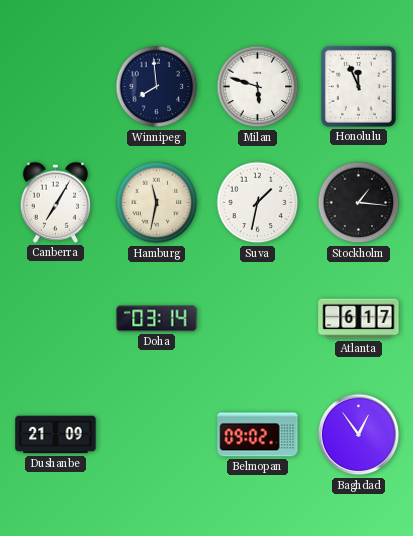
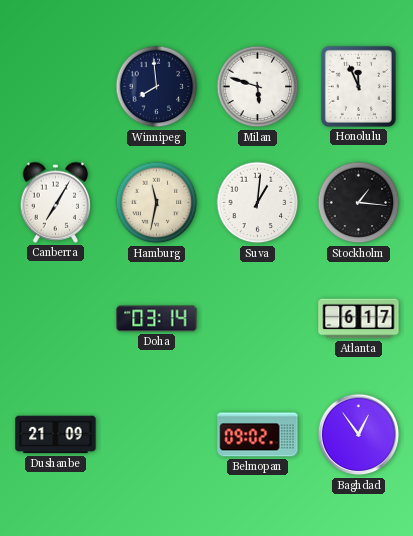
Suva: 1:32 -> 1:01 (258, 203)
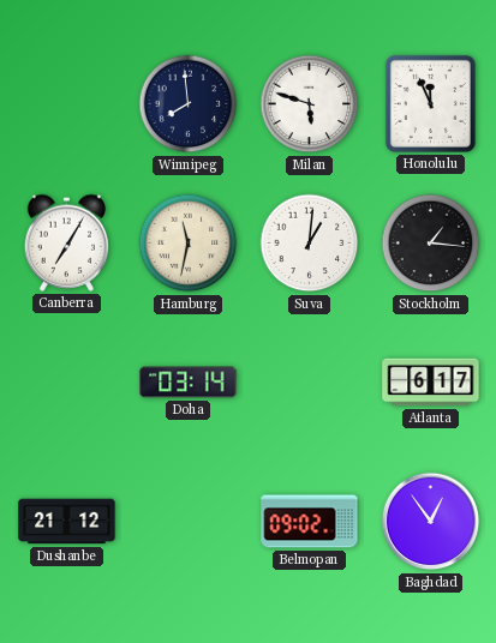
Dushanbe: 21:09 -> 21:12 (67, 522)
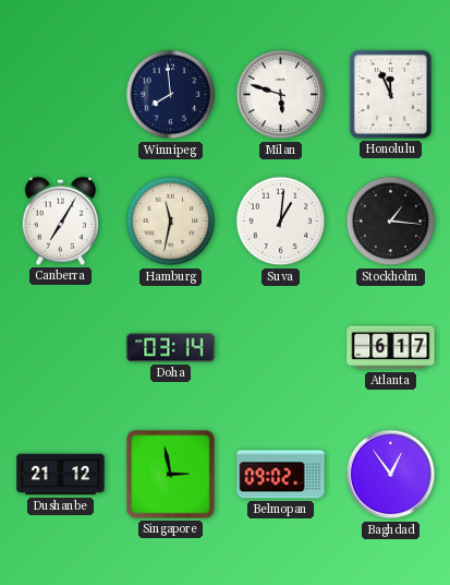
Singapore: none -> 2:58 (171, 475)
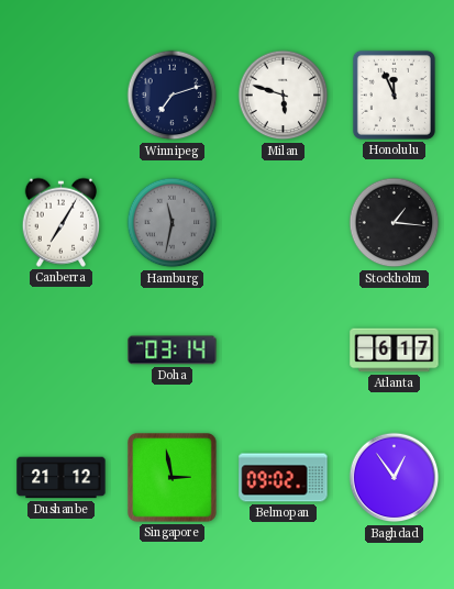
Winnipeg: 7:59 -> 7:12 (173, 96)
Hamburg dial: cream -> grey (173, 223)
Suva: 1:01 -> none (281, 222)
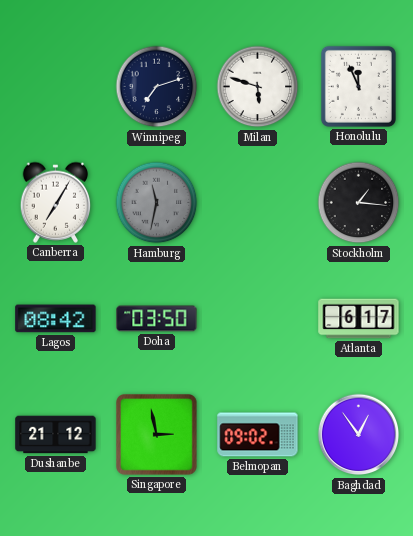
Lagos: none -> 08:42 (56, 319)
Doha: 03:14 -> 03:50 (157, 319)
